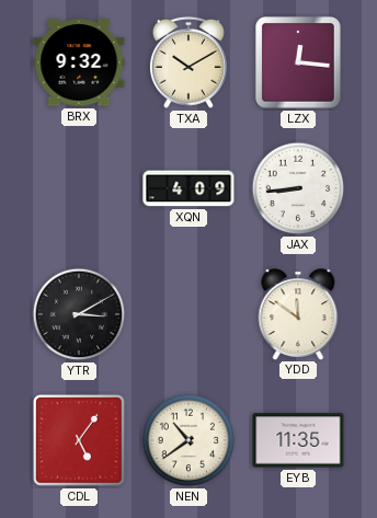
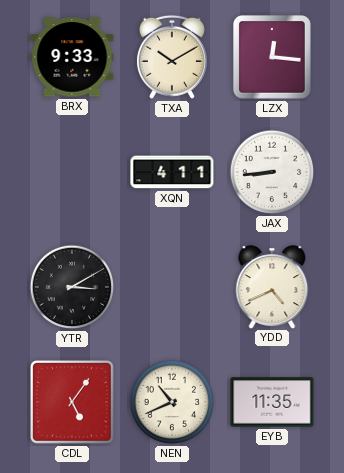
BRX: 9:32 -> 9:33 (72, 57)
XQN: 4:09 -> 4:11 (172, 172)
YDD: 11:51 -> 4:41 (272, 287)
NEN: 10:39 -> 10:41 (172, 402)
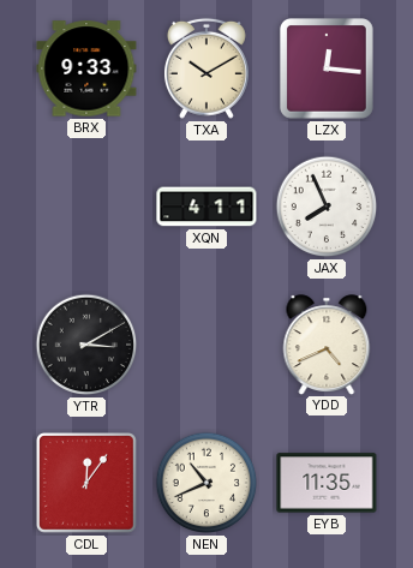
JAX: 8:44 -> 7:56 (327, 207)
CDL: 5:06 -> 12:06 (88, 484)
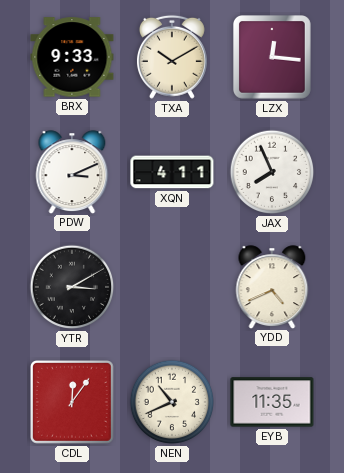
PDW: none -> 3:11 (72, 172)
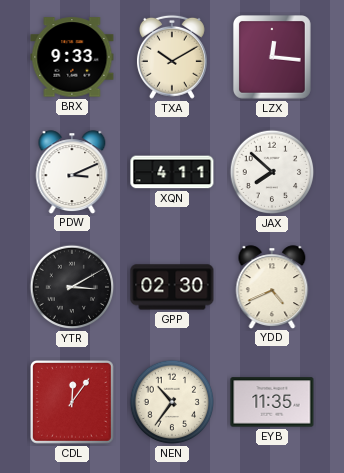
JAX: 7:56 -> 7:52 (272, 172)
GPP: none -> 02:30 (172, 287)
NEN: 10:41 -> 10:36 (172, 402)
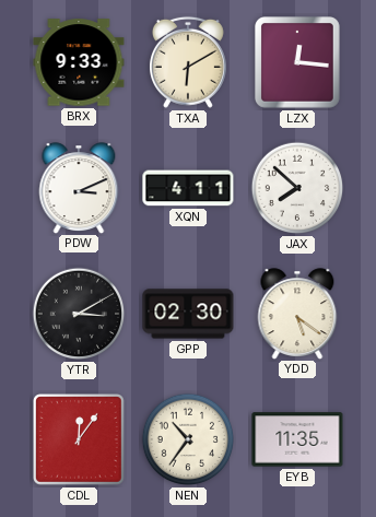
TXA: 10:10 -> 6:10 (188, 62)
YDD: 4:41 -> 5:21 (297, 314)
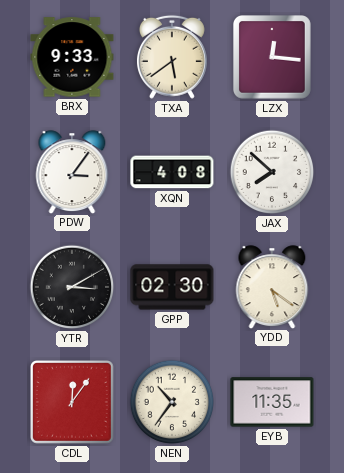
TXA: 6:10 -> 5:39 (172, 57)
PDW: 3:11 -> 3:06 (72, 172)
XQN: 4:11 -> 4:08 (172, 172)
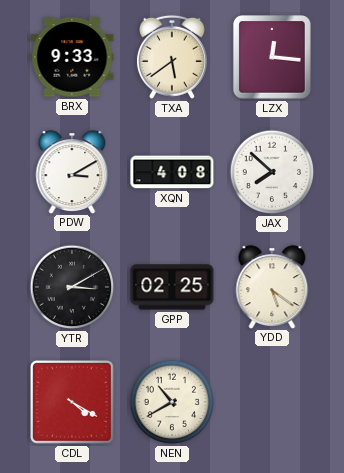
PDW: 3:06 -> 3:10 (72, 172)
GPP: 02:30 -> 02:25 (172, 287)
CDL: 12:06 -> 4:20 (73, 403)
NEN: 10:36 -> 10:40 (172, 402)
EYB: 11:35 -> none (272, 402)
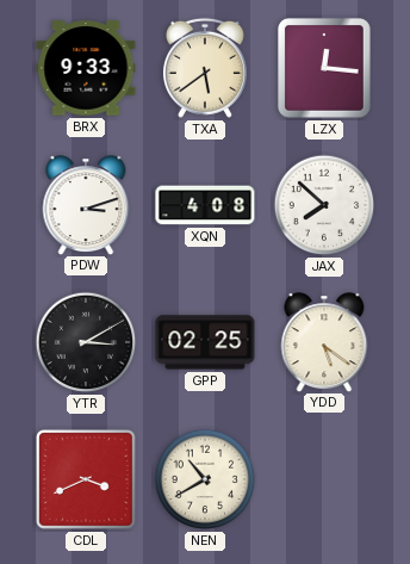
PDW: 3:10 -> 3:12 (86, 205)
CDL: 4:20 -> 3:41 (87, 481)
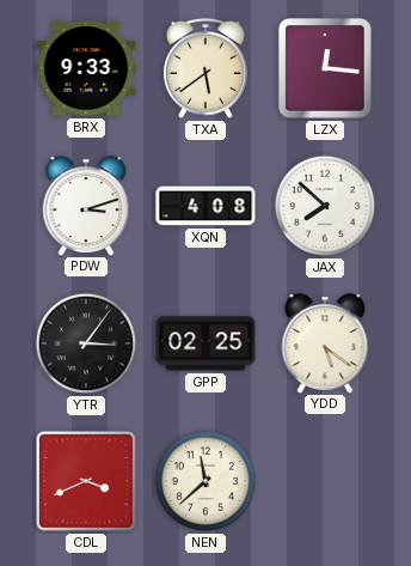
YTR: 3:10 -> 3:06 (86, 343)
NEN: 10:40 -> 11:38 (205, 481)
